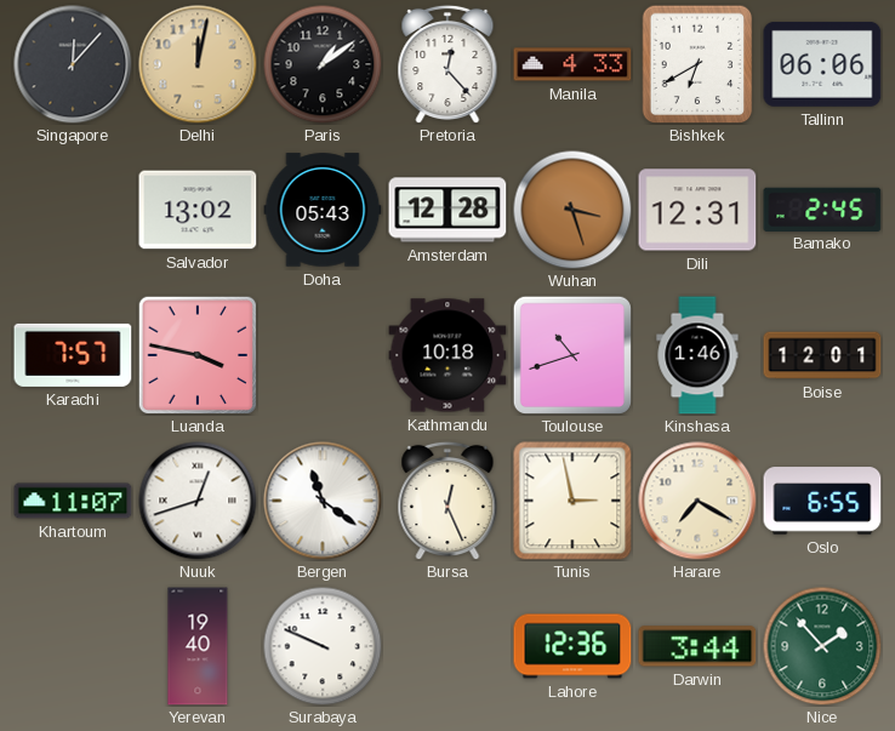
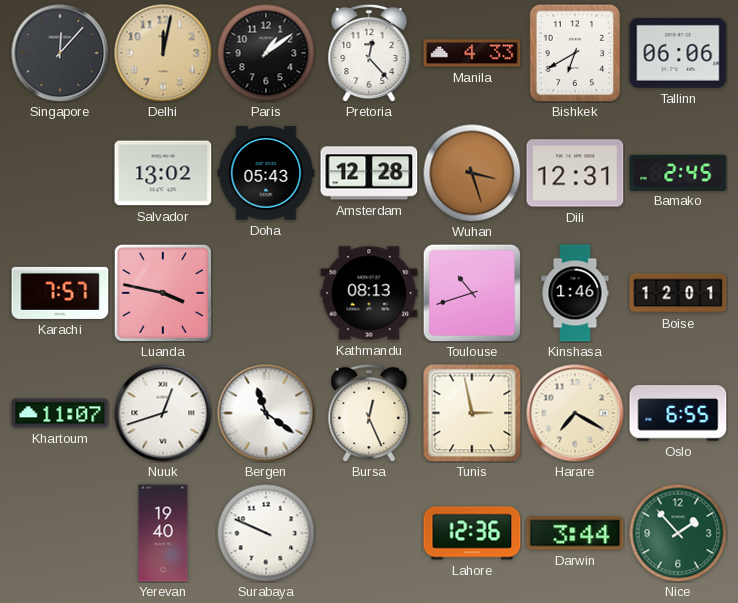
Kathmandu: 10:18 -> 08:13 (369, 293)
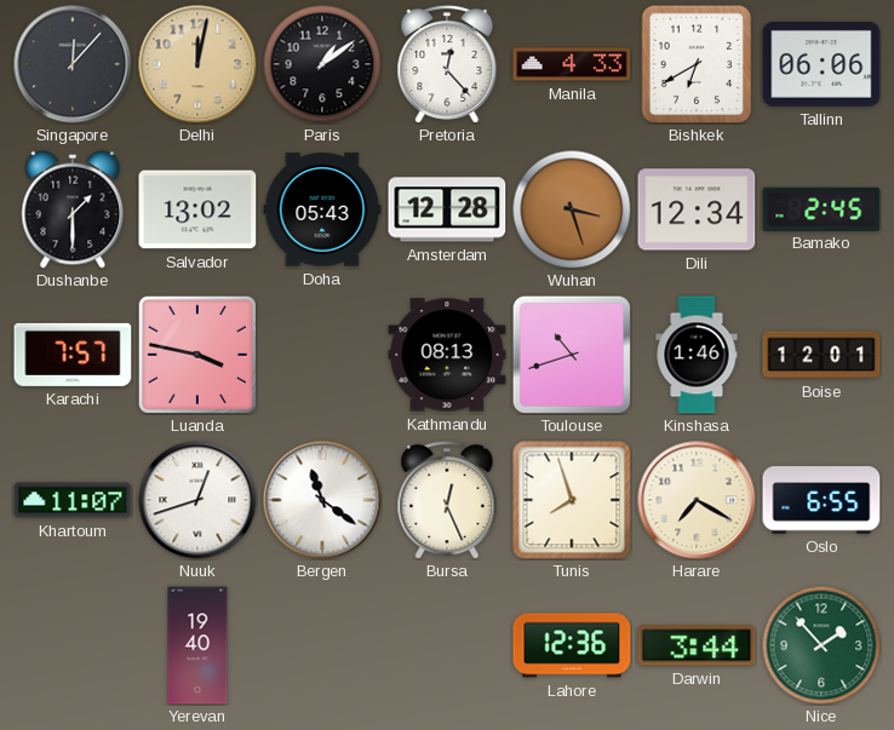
Dushanbe: none -> 1:30 (73, 209)
Dili: 12:31 -> 12:34 (697, 209)
Tunis: 2:58 -> 7:57 (572, 500)
Surabaya: 9:49 -> none (266, 533)
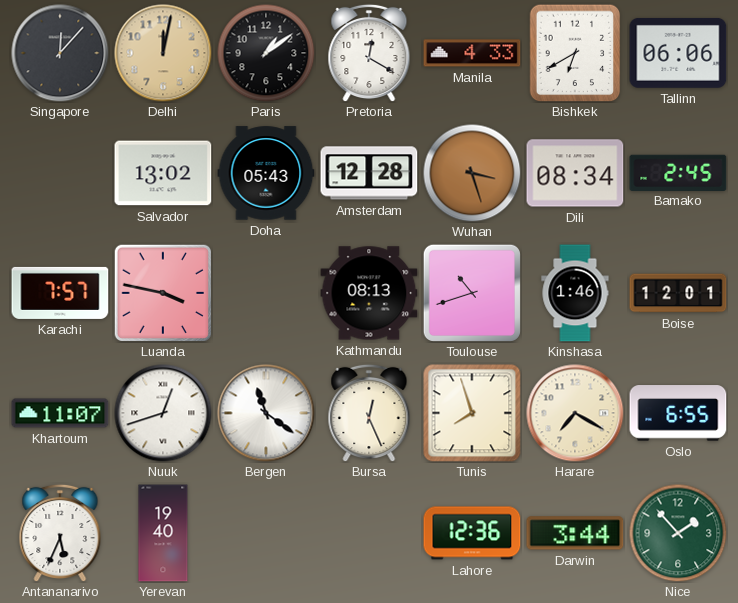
Pretoria: 12:23 -> 12:20 (369, 53)
Dushanbe: 1:30 -> none (73, 209)
Dili: 12:34 -> 08:34 (575, 173)
Antananarivo: none -> 5:34 (60, 533)
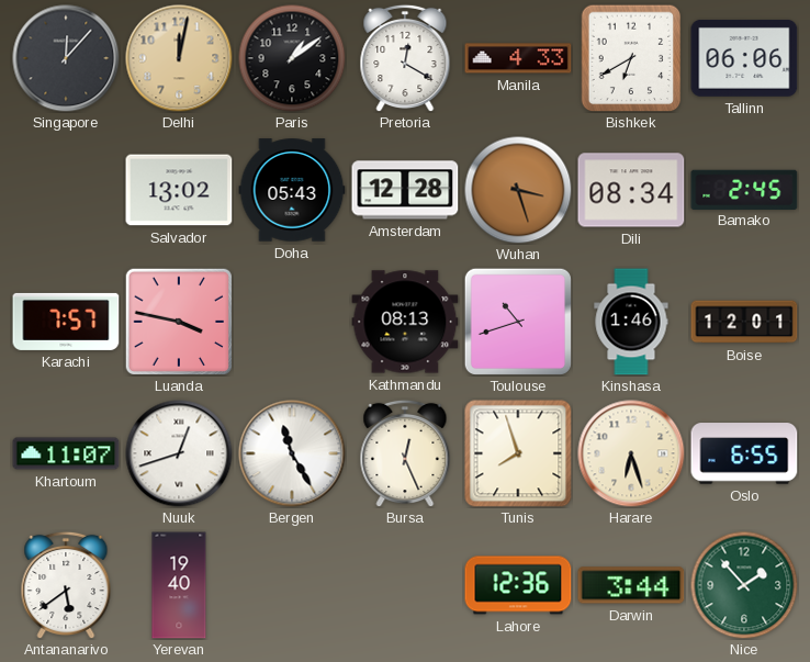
Bergen: 11:21 -> 11:25 (292, 453)
Harare: 7:20 -> 6:27 (631, 453)
Antananarivo: 5:34 -> 5:39 (66, 585)
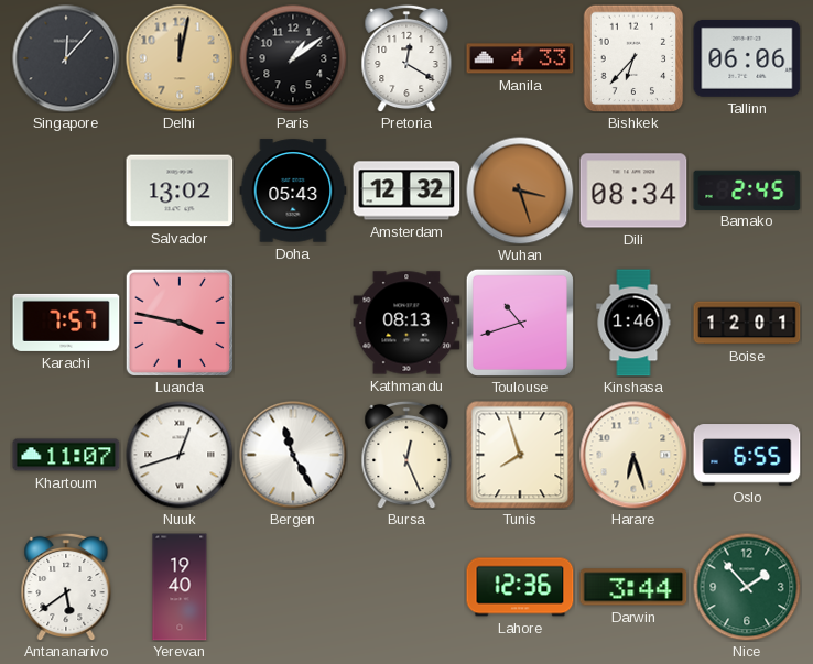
Bishkek: 6:40 -> 6:37 (633, 58)
Amsterdam: 12:28 -> 12:32 (406, 191)
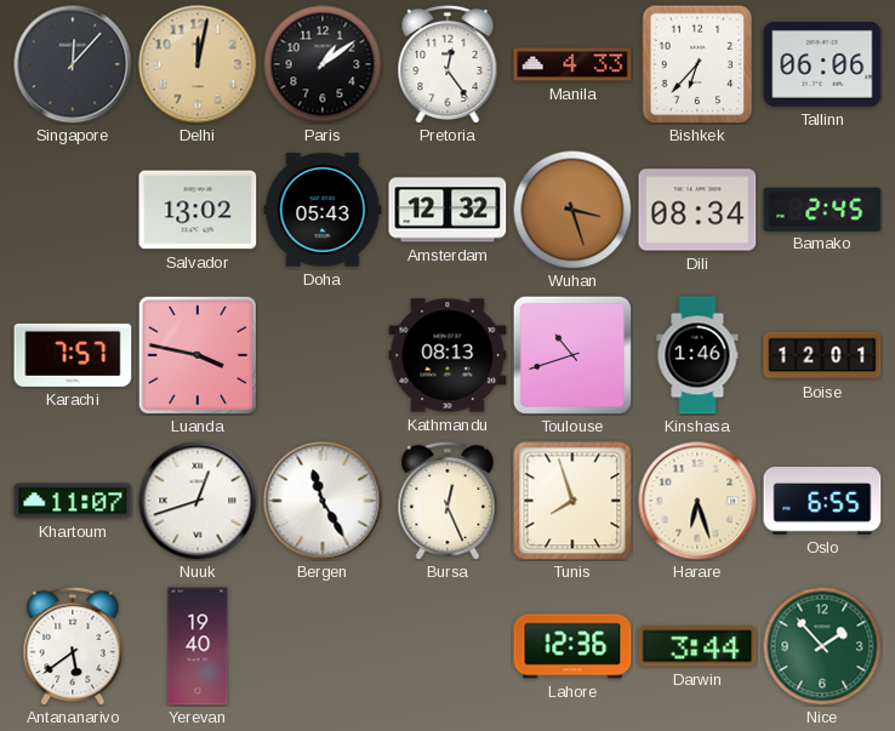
Pretoria: 12:20 -> 12:24 (447, 64)
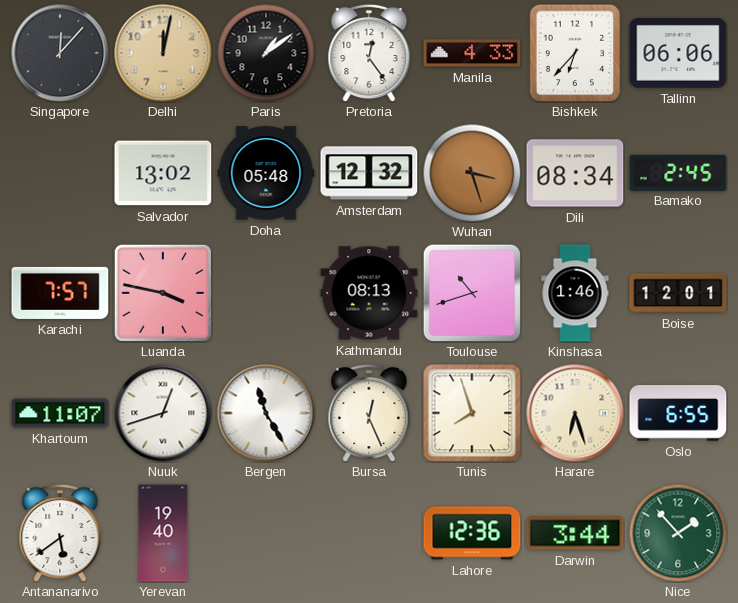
Doha: 05:43 -> 05:48 (266, 173)
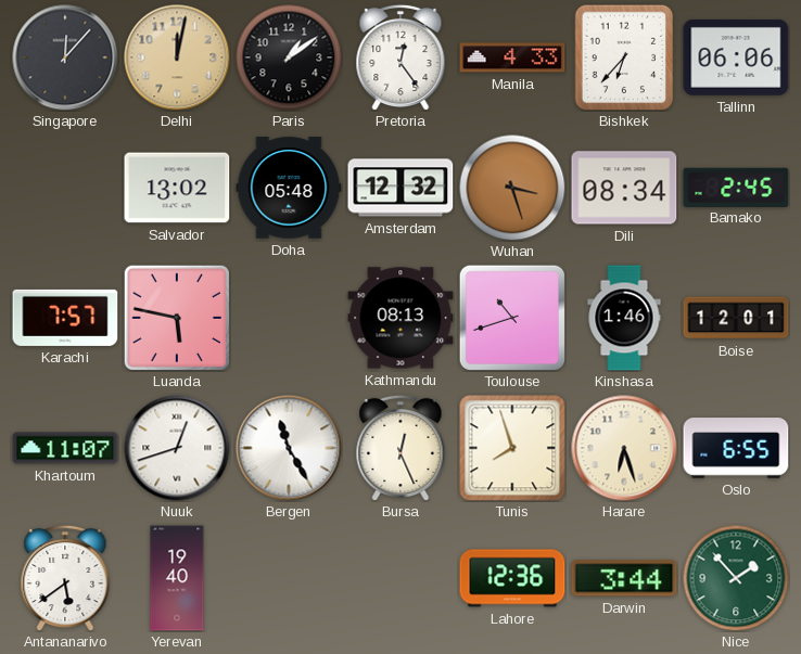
Luanda: 3:47 -> 5:47 (176, 317)
